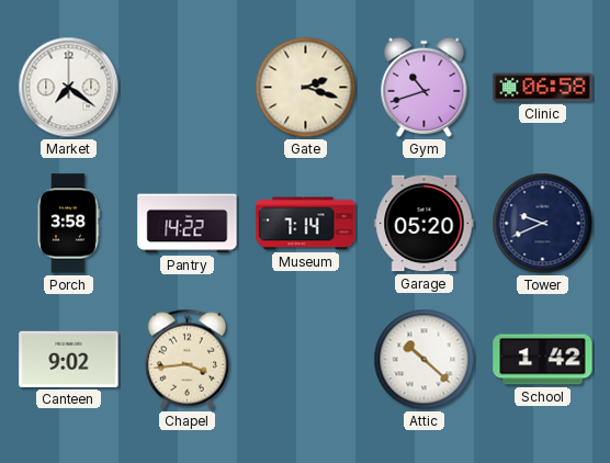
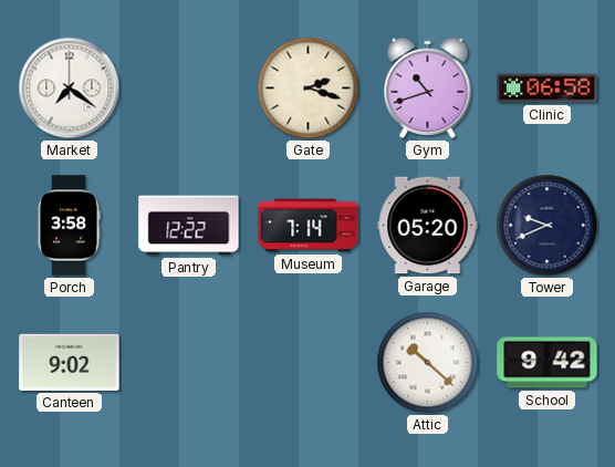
Pantry: 14:22 -> 12:22 (189, 226)
Chapel: 3:44 -> none (187, 359)
School: 1:42 -> 9:42 (548, 363)
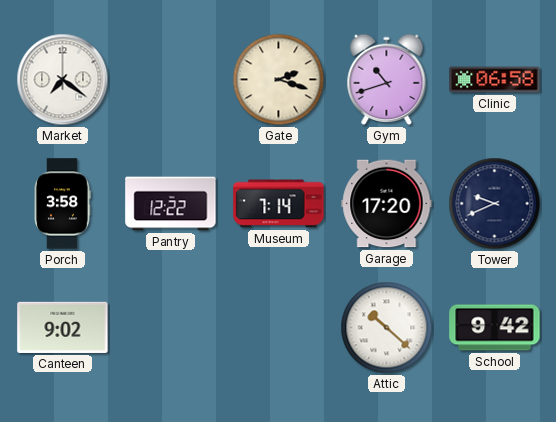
Garage: 05:20 -> 17:20 (387, 204)
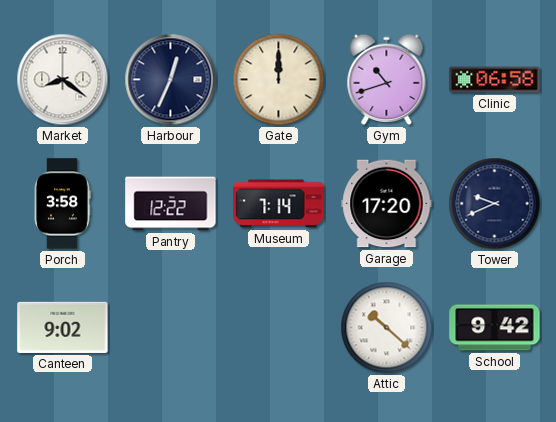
Market: 7:21 -> 8:21 (63, 80)
Harbour: none -> 12:34 (171, 80)
Gate: 2:18 -> 12:00 (279, 80)
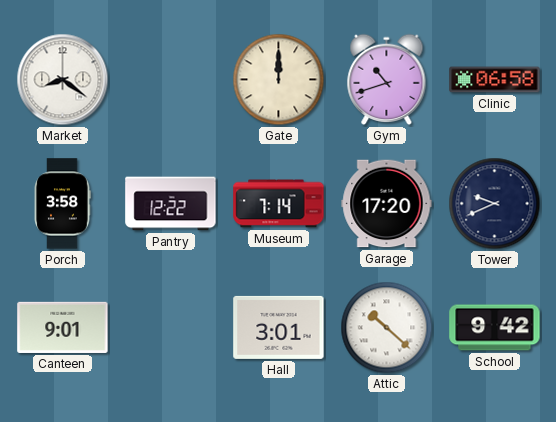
Harbour: 12:34 -> none (171, 80)
Canteen: 9:02 -> 9:01 (63, 327)
Hall: none -> 3:01 (279, 327)
